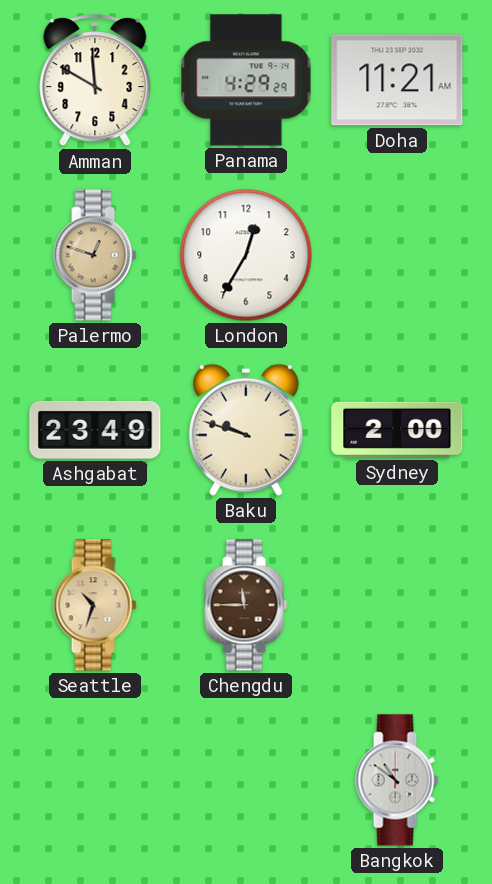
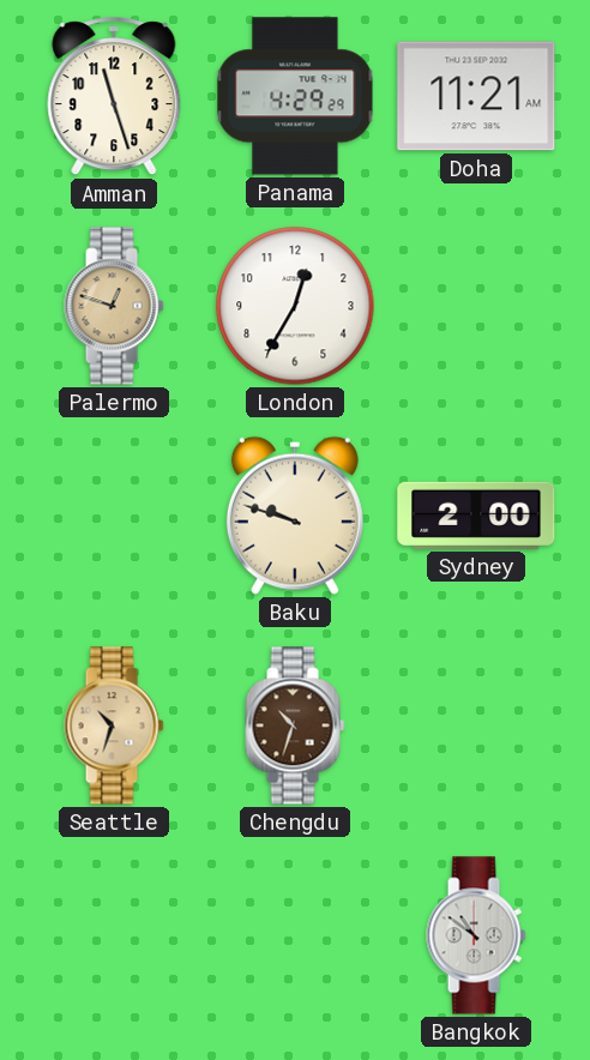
Amman: 11:50 -> 11:27 (114, 97)
Ashgabat: 23:49 -> none (95, 430)
Chengdu: 11:45 -> 10:33 (295, 725)
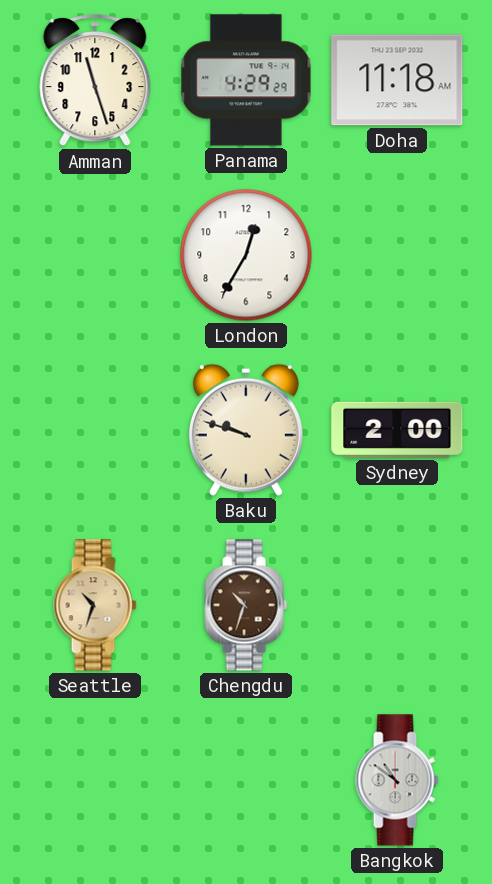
Doha: 11:21 -> 11:18 (397, 80)
Palermo: 12:48 -> none (114, 306)
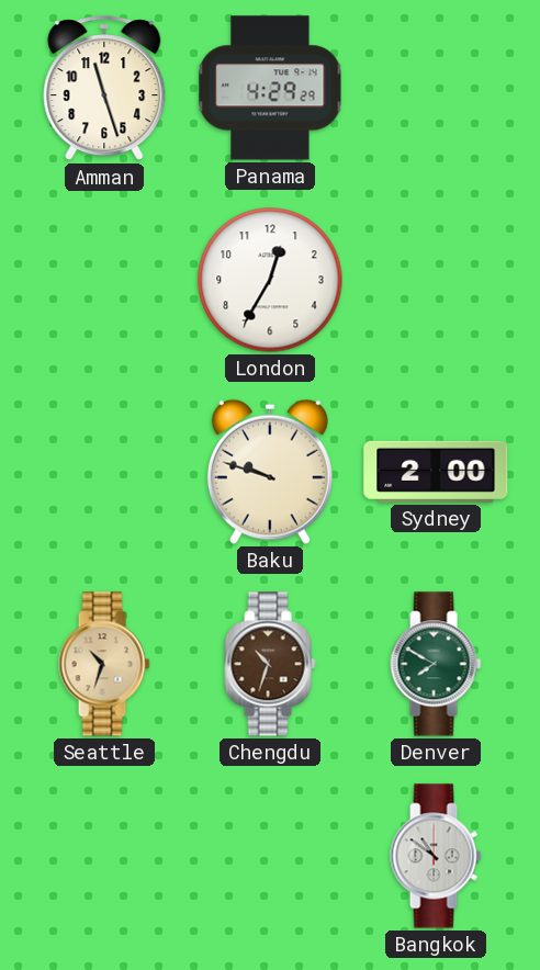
Doha: 11:18 -> none (397, 80)
Denver: none -> 7:50 (436, 664)
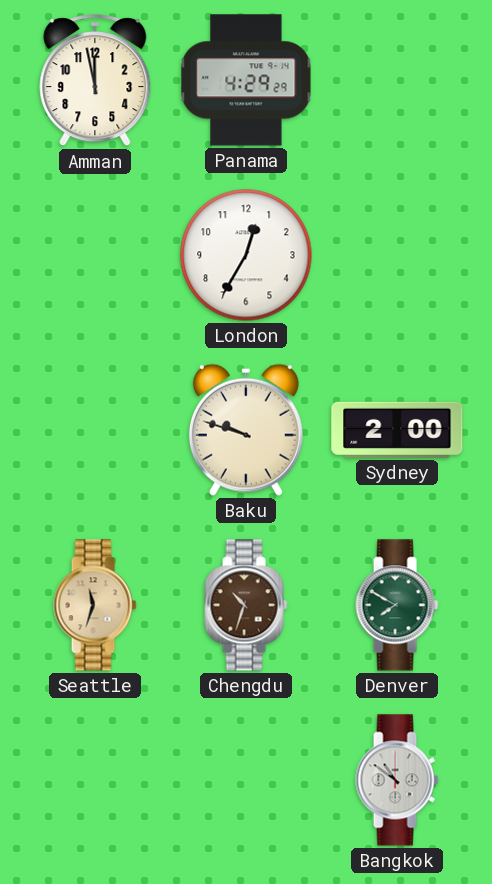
Amman: 11:27 -> 11:58 (95, 81)
Seattle: 10:33 -> 11:33 (95, 605)
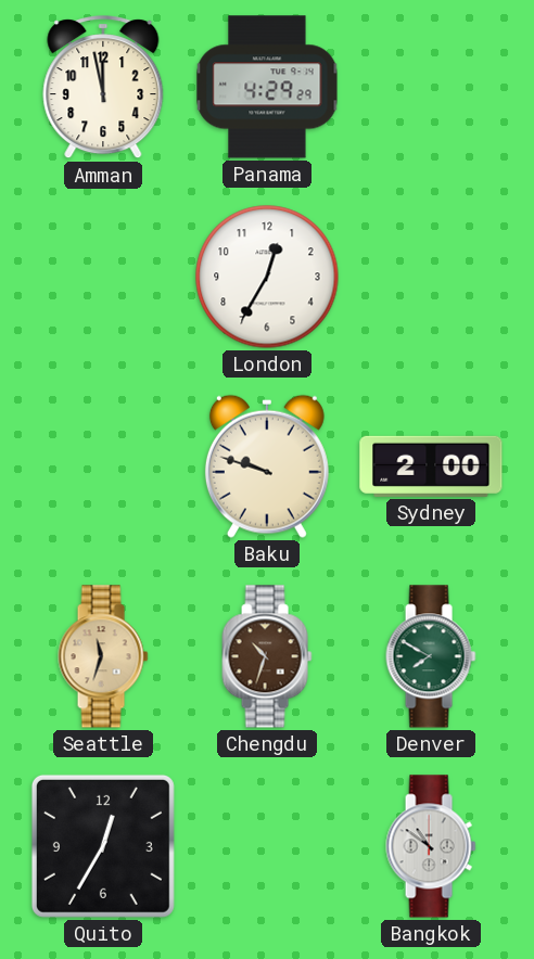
Quito: none -> 12:35 (103, 846)
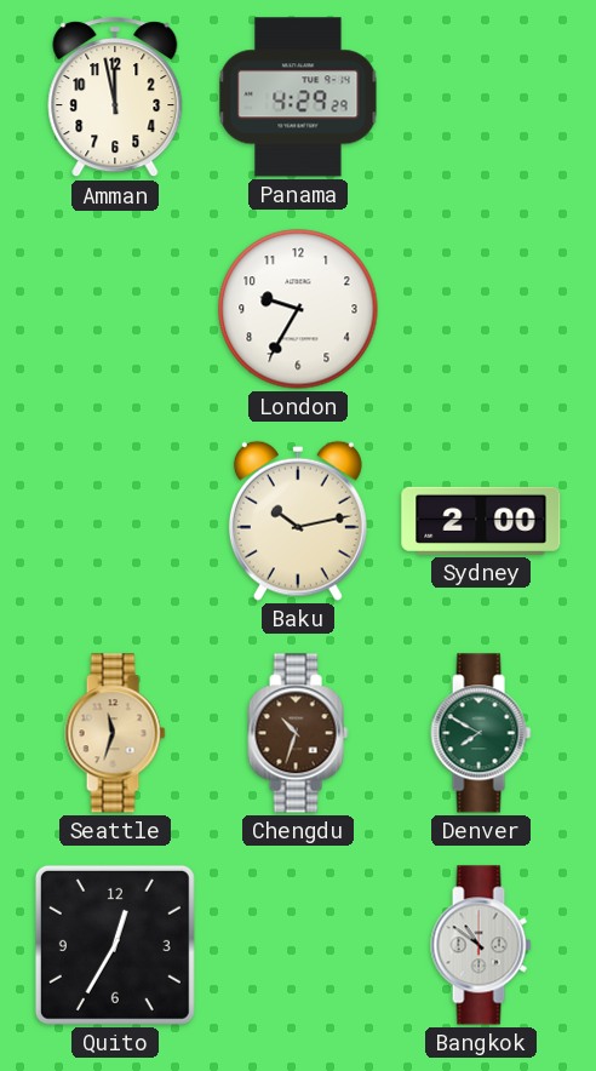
London: 12:35 -> 9:35 (298, 309)
Baku: 9:48 -> 10:13 (298, 521)
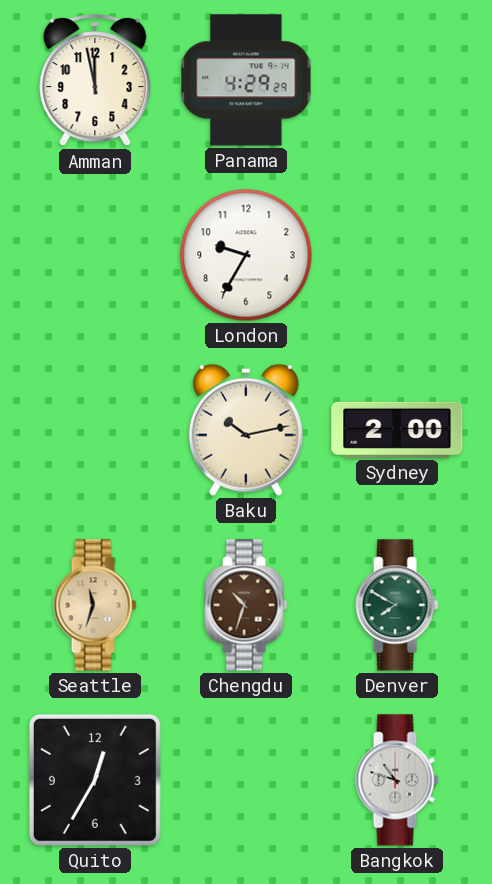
Bangkok: 10:51 -> 10:48 (397, 780)
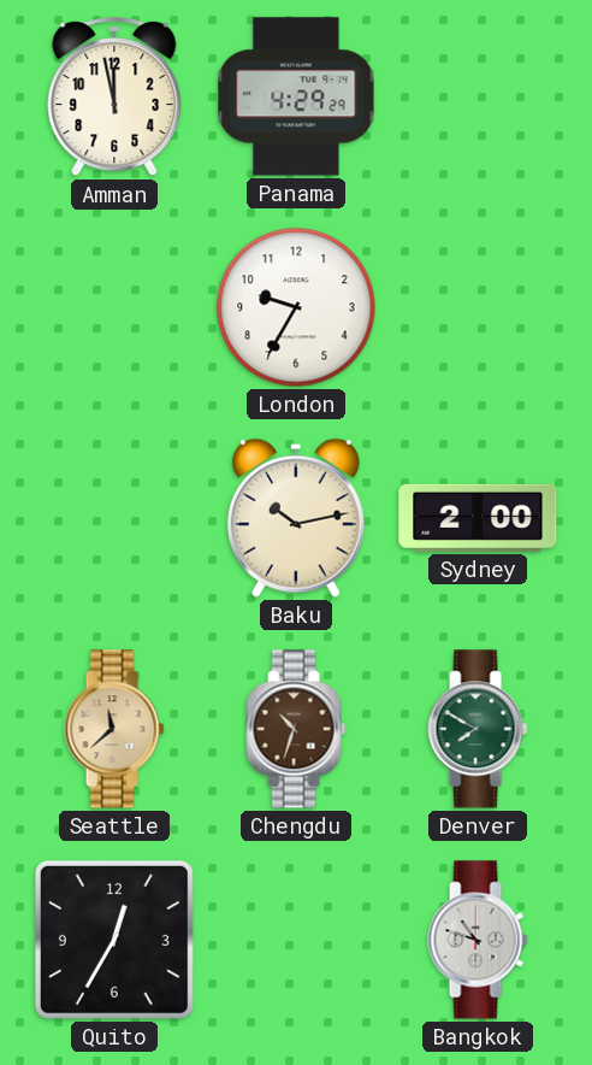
Seattle: 11:33 -> 11:38 (114, 729)
